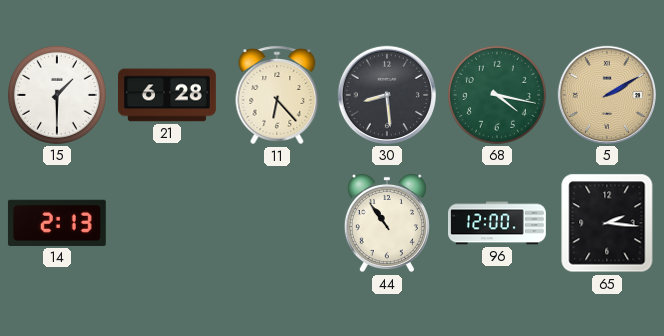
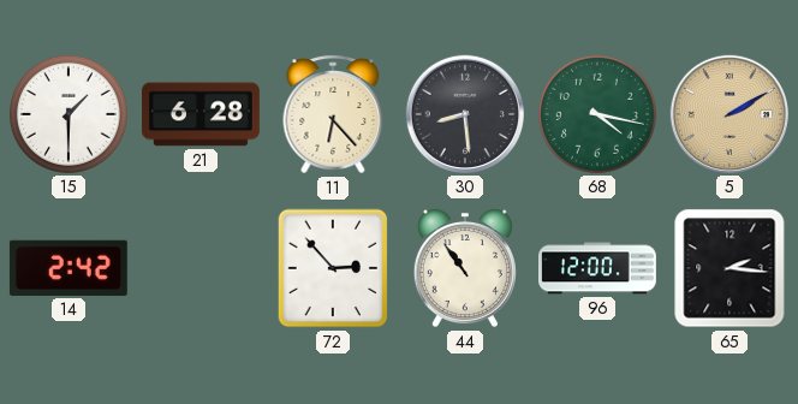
14: 2:13 -> 2:42 (69, 268)
72: none -> 2:53 (333, 268)
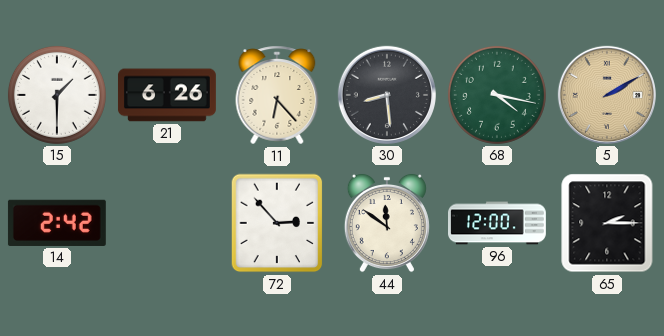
21: 6:28 -> 6:26 (167, 95)
44: 10:54 -> 11:51 (387, 223)
65: 2:16 -> 2:15 (607, 223)
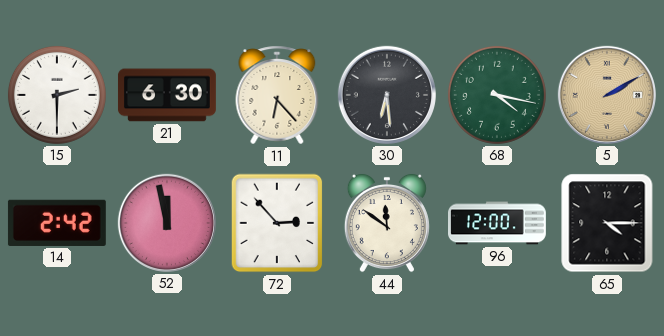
15: 1:30 -> 2:30 (57, 95)
21: 6:26 -> 6:30 (167, 95)
30: 8:29 -> 6:29 (387, 95)
52: none -> 11:58 (167, 223)
65: 2:15 -> 4:15 (607, 223)
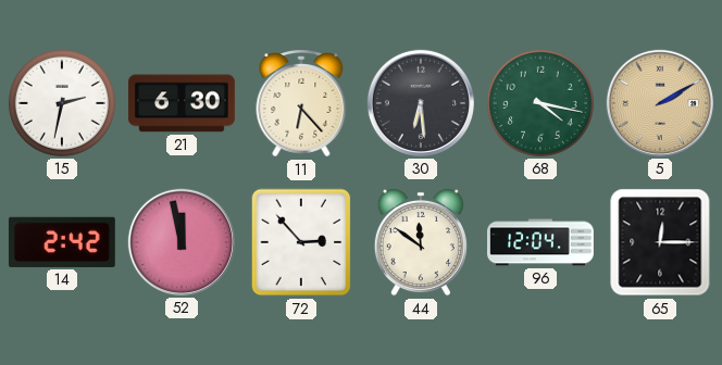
15: 2:30 -> 2:32 (62, 103)
96: 12:00 -> 12:04 (541, 242)
65: 4:15 -> 12:15 (660, 242)
